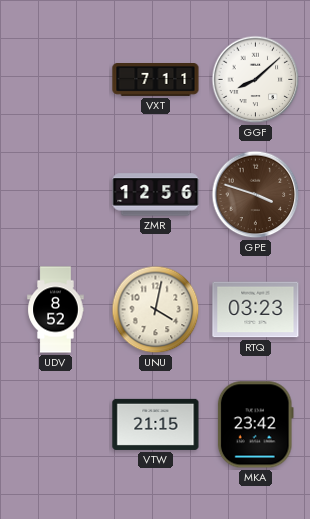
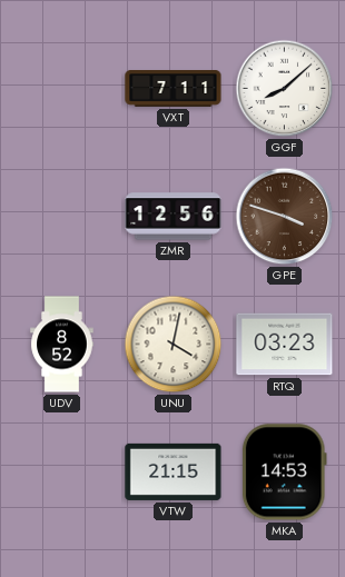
MKA: 23:42 -> 14:53 (284, 472)
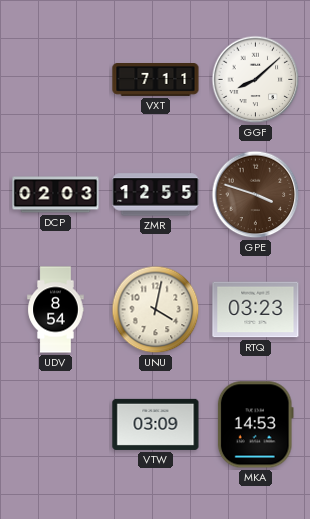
DCP: none -> 02:03 (56, 195)
ZMR: 12:56 -> 12:55 (156, 195)
UDV: 8:52 -> 8:54 (56, 310)
VTW: 21:15 -> 03:09 (156, 424)
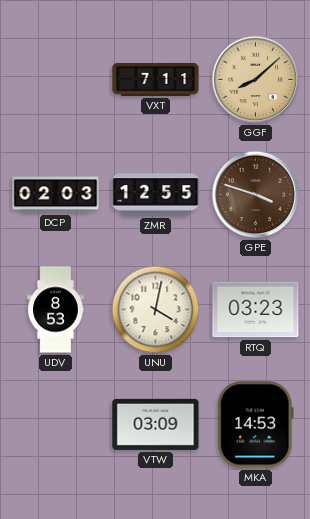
GGF dial: white -> champagne (256, 80)
UDV: 8:54 -> 8:53 (56, 310)
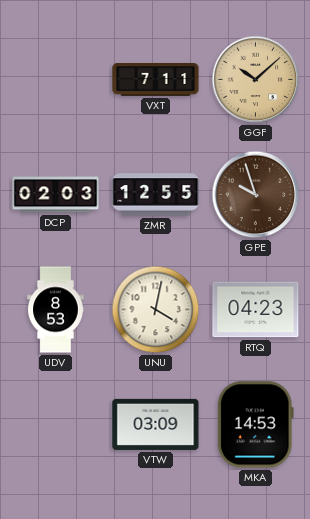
GGF: 8:08 -> 10:08 (256, 80)
GPE: 3:48 -> 9:57 (256, 195)
RTQ: 03:23 -> 04:23 (256, 310)
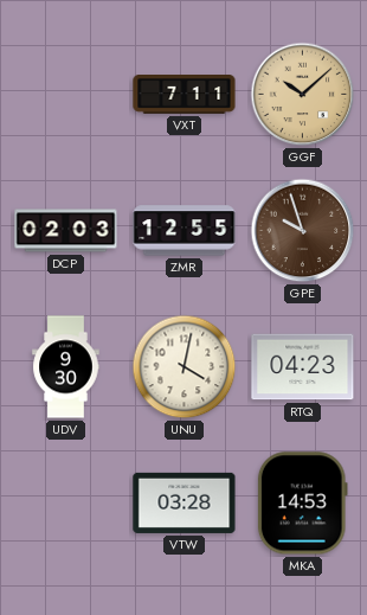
UDV: 8:53 -> 9:30 (66, 367)
VTW: 03:09 -> 03:28 (185, 502)
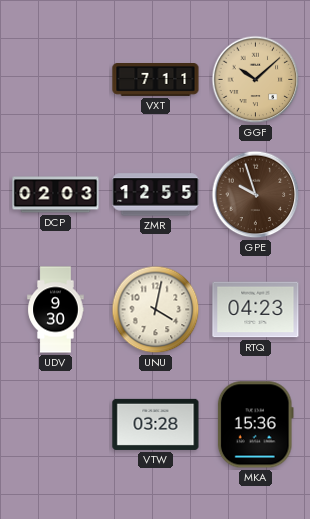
MKA: 14:53 -> 15:36 (255, 425)
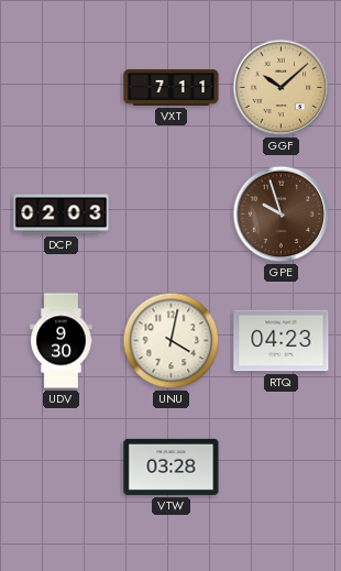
ZMR: 12:55 -> none (156, 195)
MKA: 15:36 -> none (255, 425)
